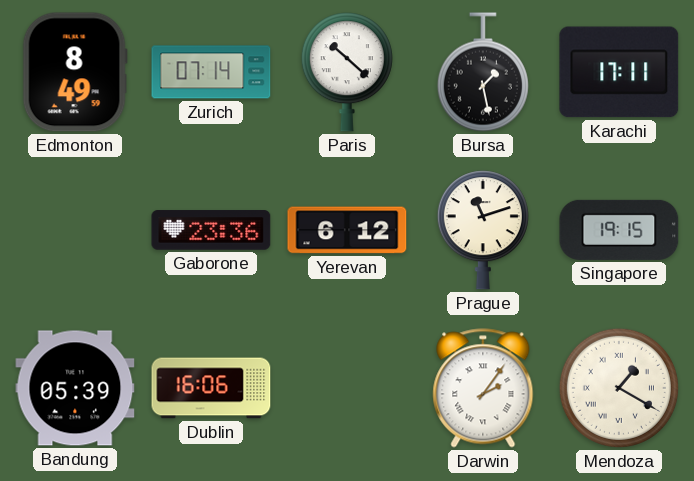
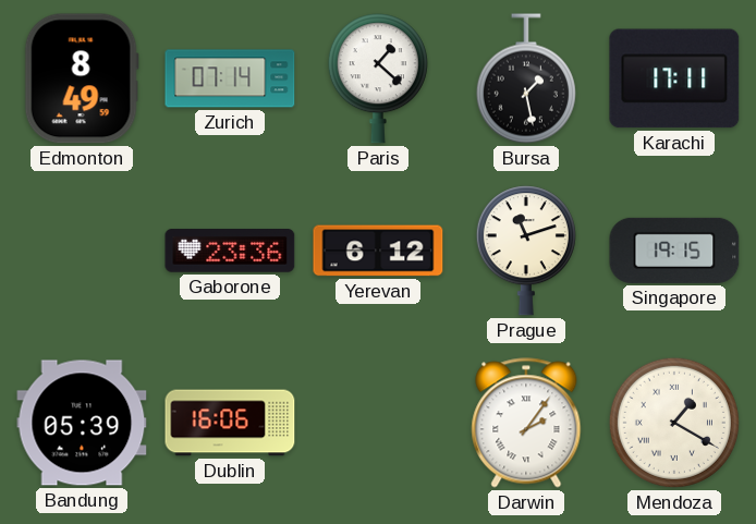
Paris: 10:22 -> 1:22 (378, 78)
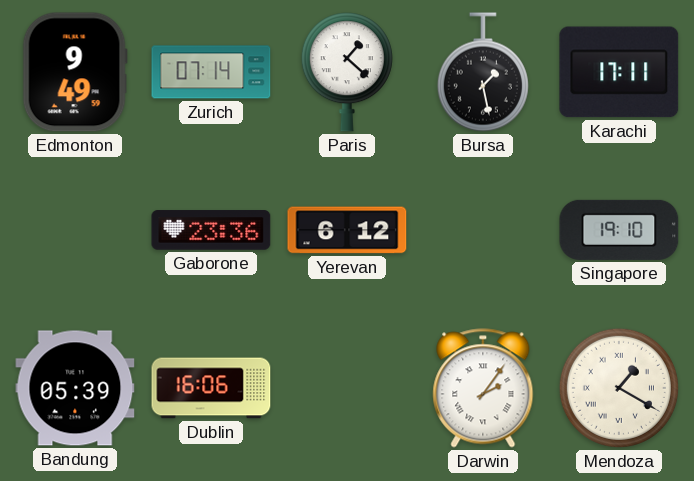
Edmonton: 8:49 -> 9:49 (75, 72)
Prague: 11:12 -> none (526, 251)
Singapore: 19:15 -> 19:10 (619, 230)
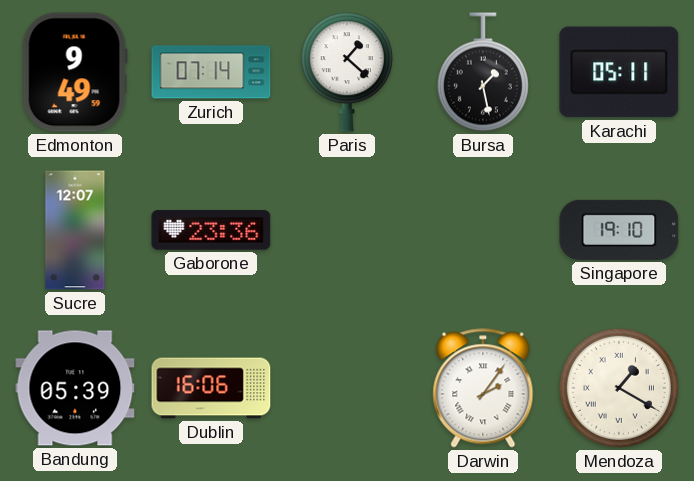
Karachi: 17:11 -> 05:11 (619, 72)
Sucre: none -> 12:07 (75, 230)
Yerevan: 6:12 -> none (347, 230)
